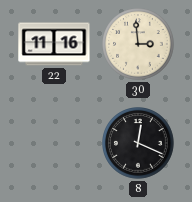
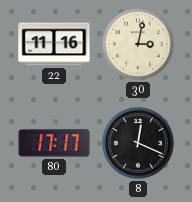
30: 2:59 -> 3:02 (138, 44)
80: none -> 17:17 (54, 143)
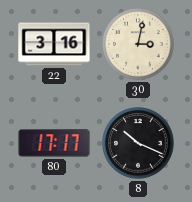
22: 11:16 -> 3:16 (54, 44)
8: 12:19 -> 10:19 (138, 143)
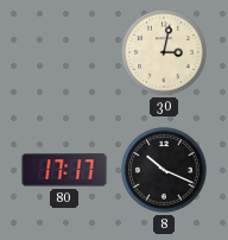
22: 3:16 -> none (54, 44)
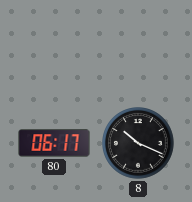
30: 3:02 -> none (164, 52)
80: 17:17 -> 06:17 (54, 143)
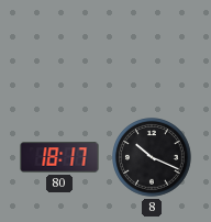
80: 06:17 -> 18:17 (59, 157)
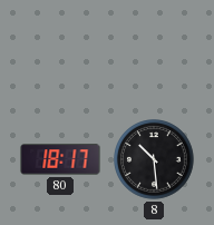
8: 10:19 -> 10:29 (154, 159)
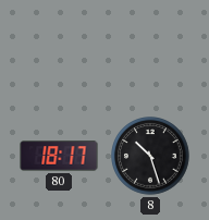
8: 10:29 -> 10:27 (150, 156)
